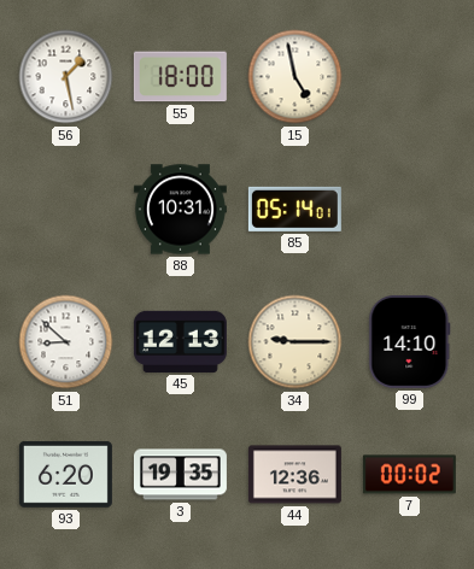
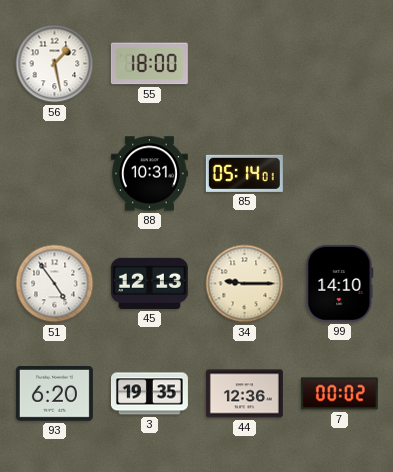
15: 4:58 -> none (295, 77)
51: 8:52 -> 4:54 (55, 284)
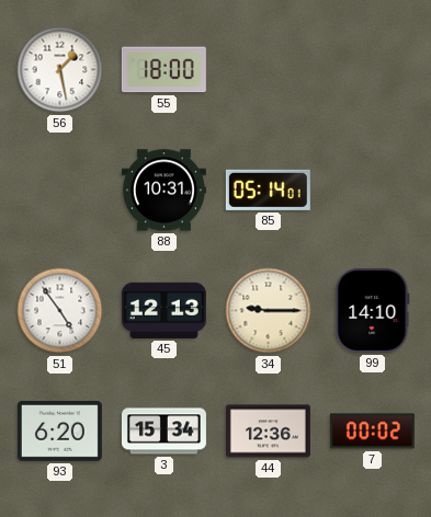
3: 19:35 -> 15:34 (163, 432)
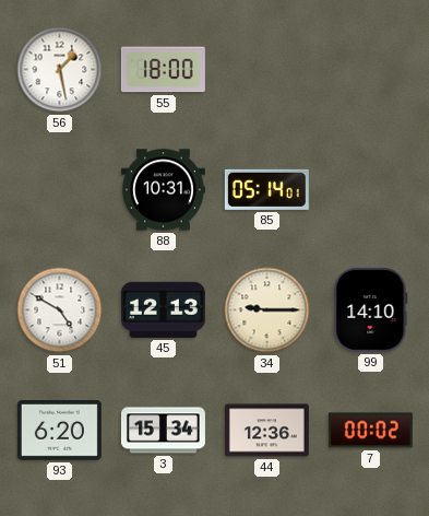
51: 4:54 -> 4:50 (60, 310)
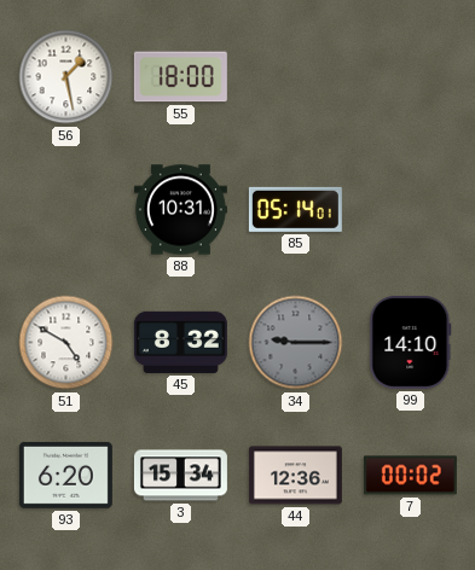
45: 12:13 -> 8:32 (180, 342)
34 dial: cream -> grey (296, 343)
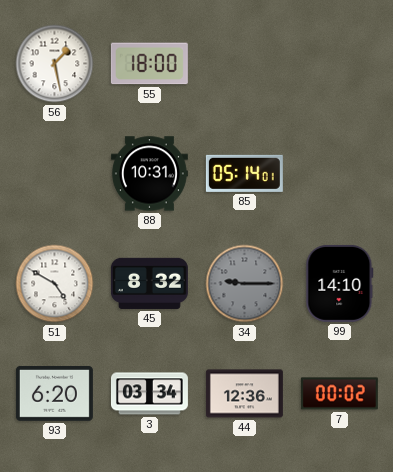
3: 15:34 -> 03:34 (149, 394)
